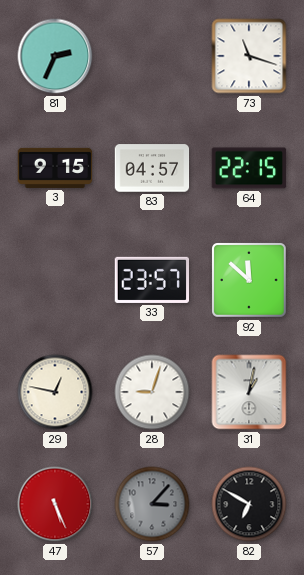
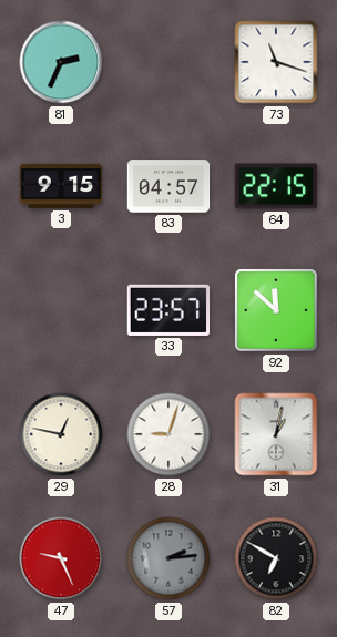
47: 5:26 -> 9:26 (61, 558)
57: 3:07 -> 2:14 (168, 558)
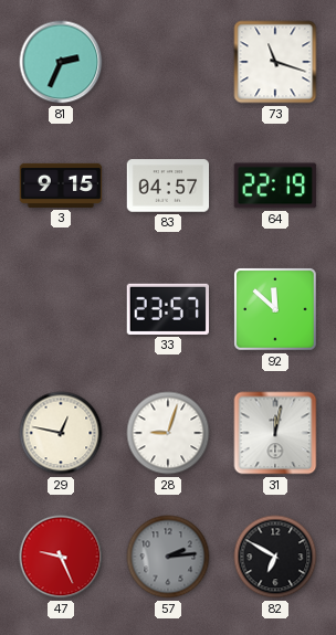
64: 22:15 -> 22:19 (275, 186)
31: 1:02 -> 12:02 (275, 433)
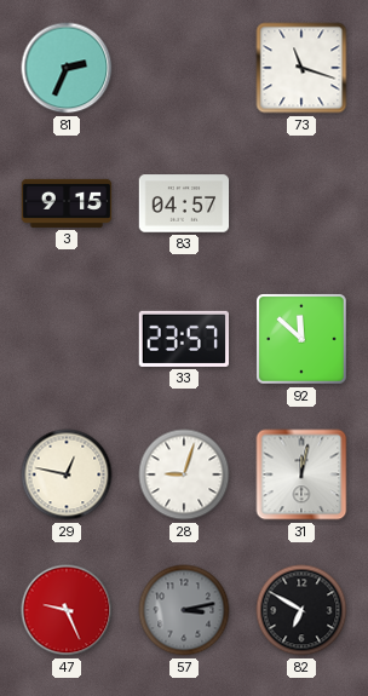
64: 22:19 -> none (275, 186)
57: 2:14 -> 3:13 (184, 610)
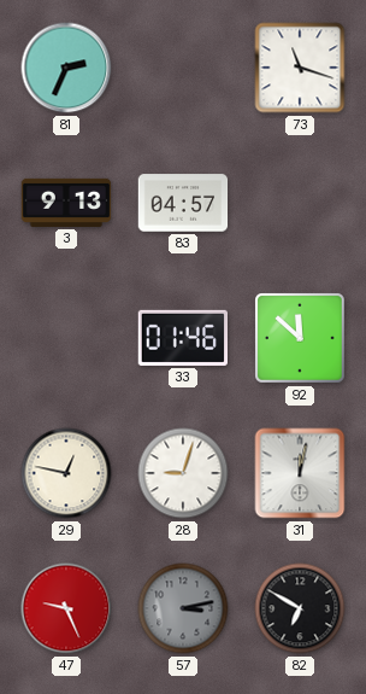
3: 9:15 -> 9:13 (66, 203)
33: 23:57 -> 01:46 (183, 338)
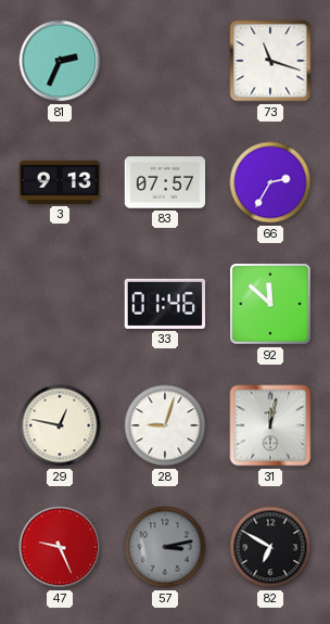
83: 04:57 -> 07:57 (165, 182)
66: none -> 2:35 (270, 182)
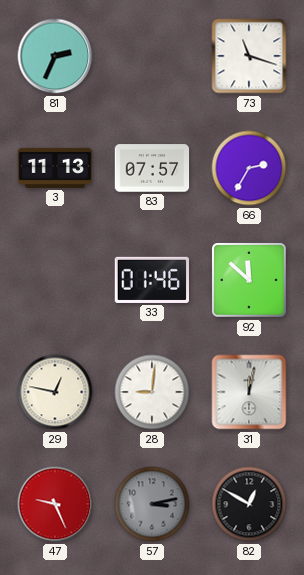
3: 9:13 -> 11:13 (55, 168)
28: 9:03 -> 9:01 (152, 392)
82: 6:50 -> 12:50 (249, 504)
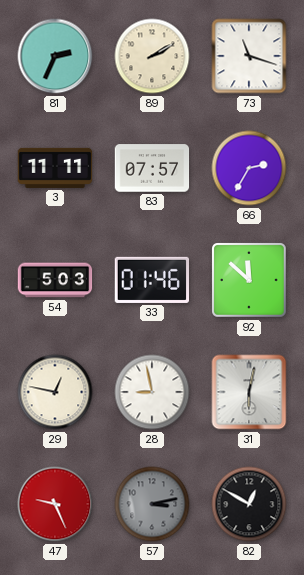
89: none -> 2:10 (152, 56)
3: 11:13 -> 11:11 (55, 168)
54: none -> 5:03 (55, 280)
28: 9:01 -> 8:58 (152, 392)
31: 12:02 -> 6:02 (249, 392)
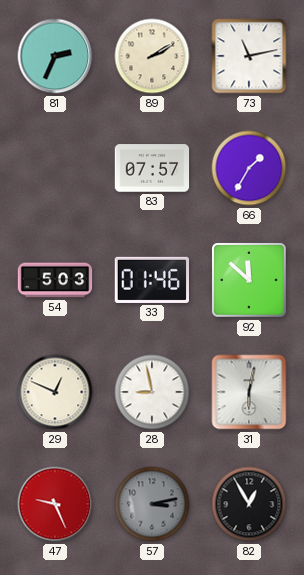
73: 11:18 -> 11:13 (249, 56)
3: 11:11 -> none (55, 168)
66: 2:35 -> 1:35 (249, 168)
29: 12:47 -> 12:49 (55, 392)
82: 12:50 -> 12:55 (249, 504)
